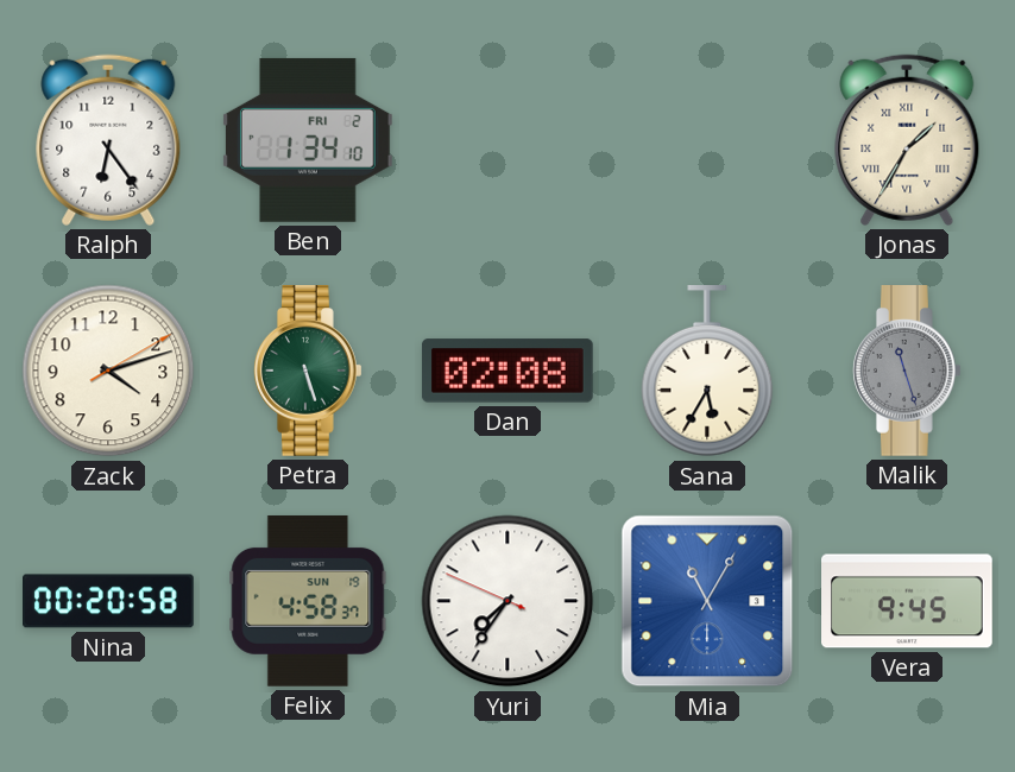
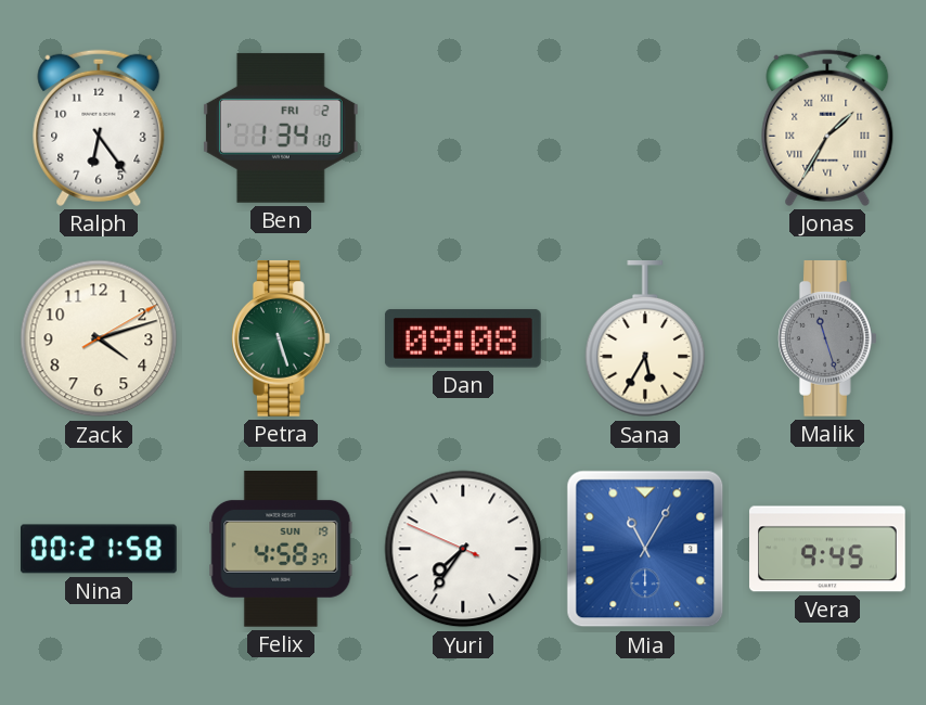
Dan: 02:08 -> 09:08 (463, 338)
Nina: 00:20 -> 00:21 (99, 549)
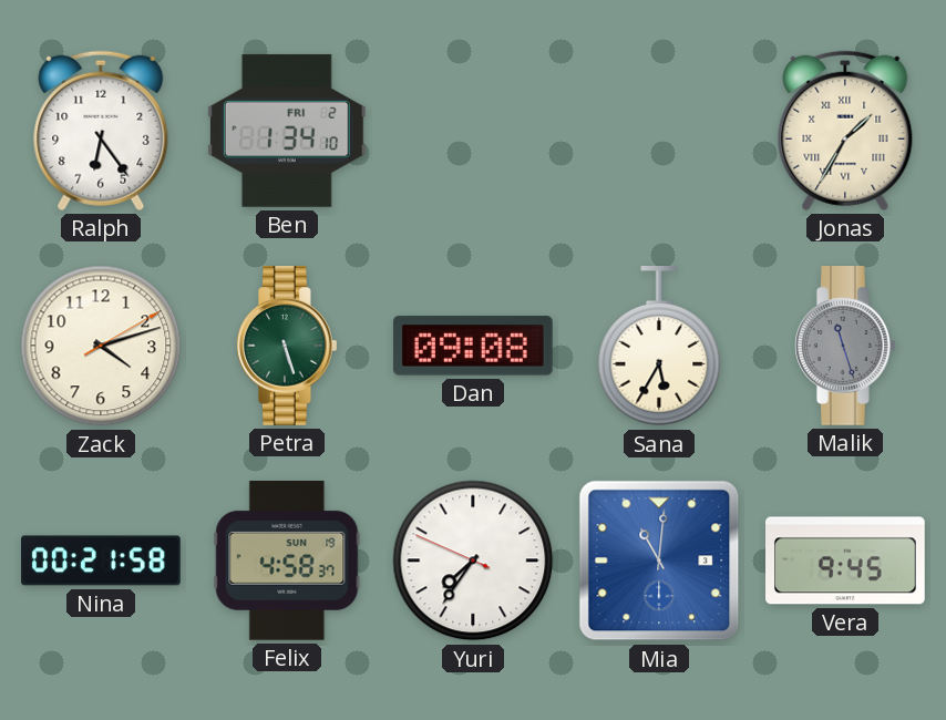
Mia: 11:05 -> 11:01 (659, 560)
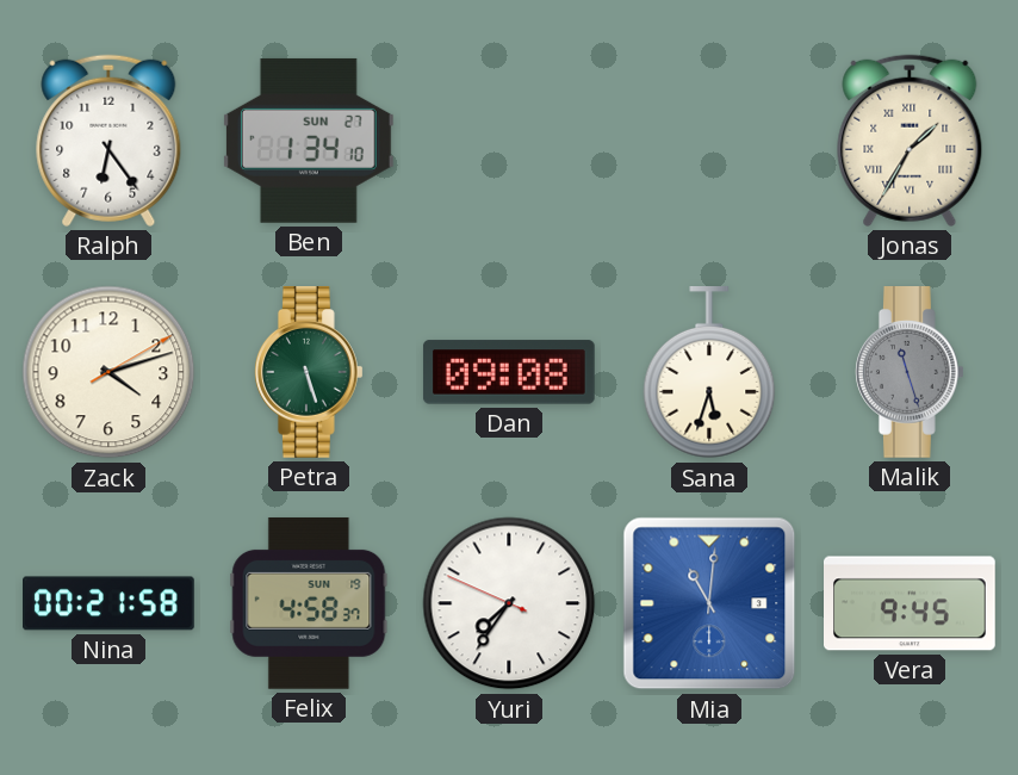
Ben date: FRI 2 -> SUN 27 (309, 141)
Sana: 5:35 -> 5:33 (709, 373)
